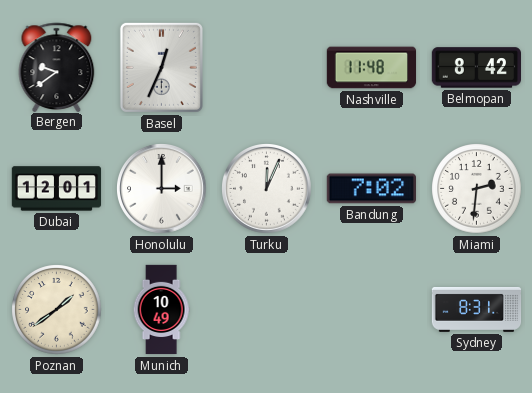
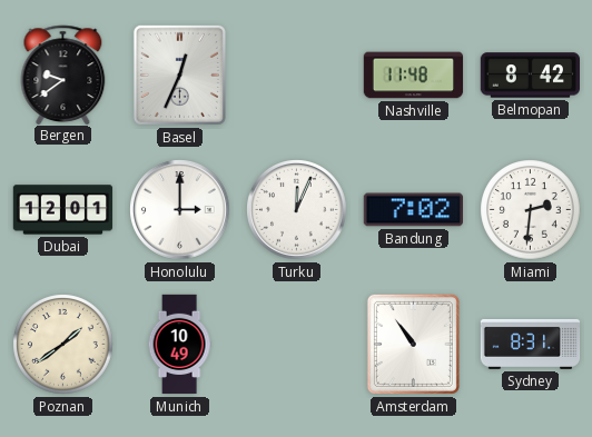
Amsterdam: none -> 10:54 (413, 344)
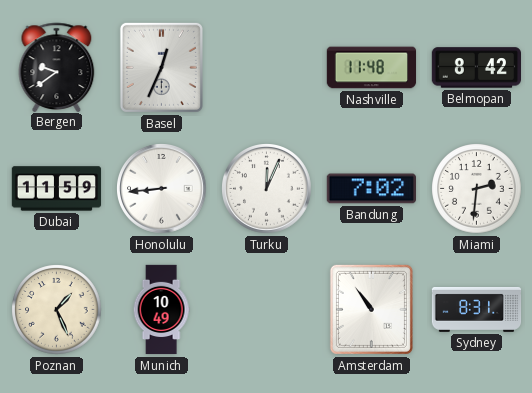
Dubai: 12:01 -> 11:59 (57, 189)
Honolulu: 3:00 -> 8:44 (162, 189)
Poznan: 1:39 -> 1:26 (57, 310)
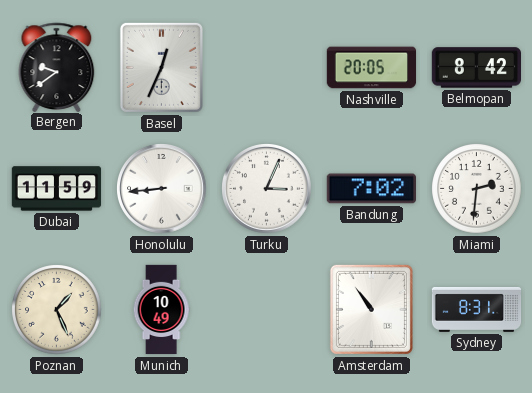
Nashville: 11:48 -> 20:05 (372, 68)
Turku: 12:04 -> 3:04 (267, 189)
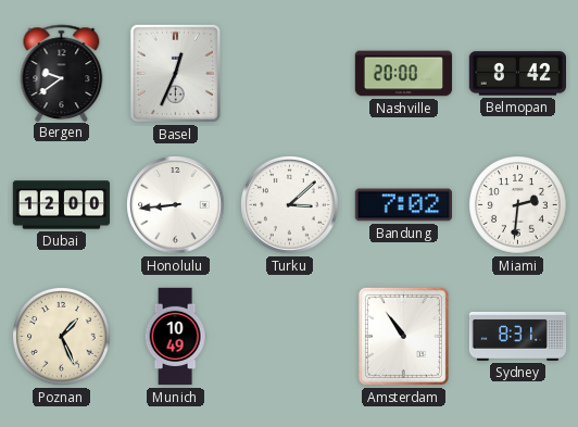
Nashville: 20:05 -> 20:00 (404, 74)
Dubai: 11:59 -> 12:00 (62, 205)
Turku: 3:04 -> 3:08 (290, 205)
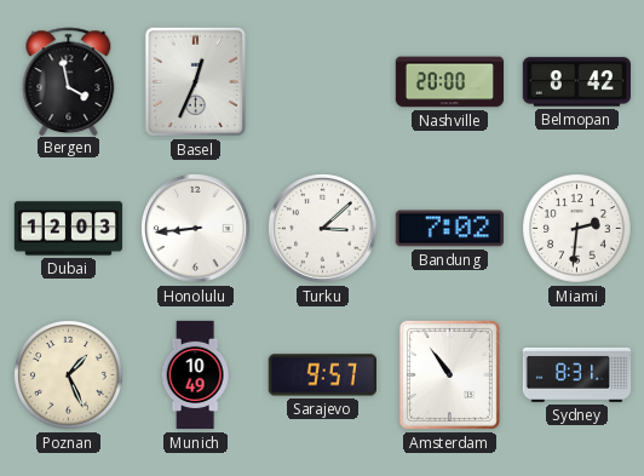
Bergen: 9:39 -> 3:58 (69, 81)
Dubai: 12:00 -> 12:03 (69, 229)
Sarajevo: none -> 9:57 (322, 375)
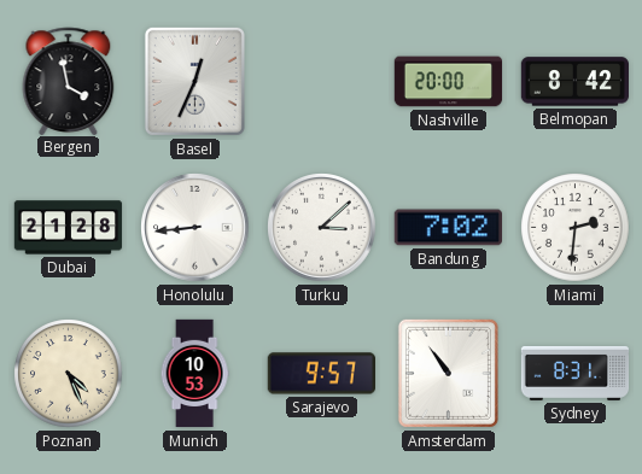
Dubai: 12:03 -> 21:28 (69, 228)
Poznan: 1:26 -> 4:26 (69, 374)
Munich: 10:49 -> 10:53 (194, 374)
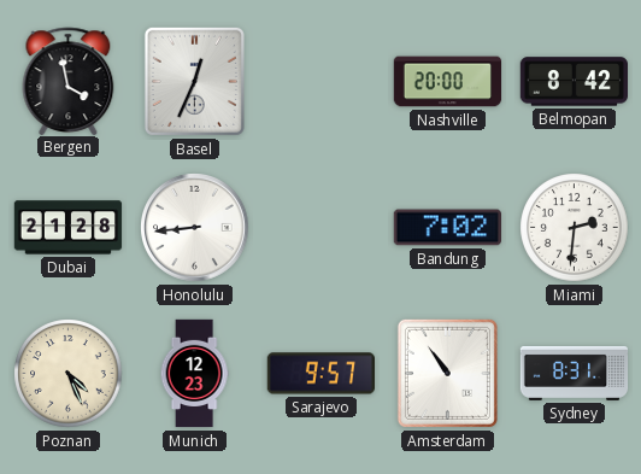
Turku: 3:08 -> none (322, 228)
Munich: 10:53 -> 12:23 (194, 374)
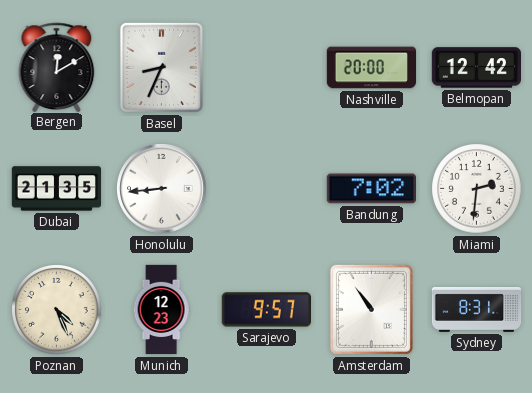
Bergen: 3:58 -> 12:10 (57, 67)
Basel: 12:34 -> 8:34 (161, 67)
Belmopan: 8:42 -> 12:42 (477, 68)
Dubai: 21:28 -> 21:35 (57, 189)
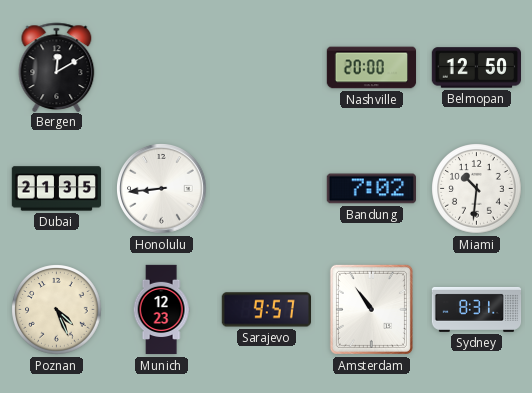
Basel: 8:34 -> none (161, 67)
Belmopan: 12:42 -> 12:50 (477, 68)
Miami: 2:31 -> 10:31 (477, 189)
